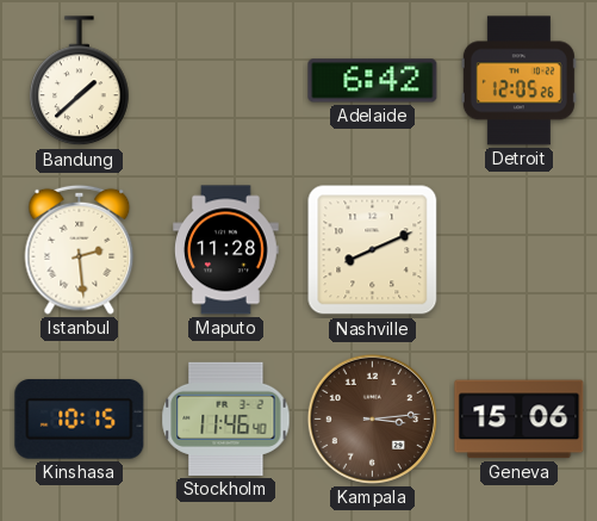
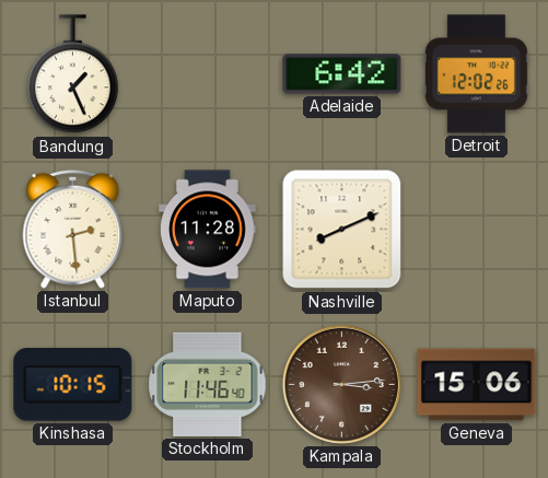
Bandung: 1:38 -> 1:26 (73, 74)
Detroit: 12:05 -> 12:02 (476, 74)
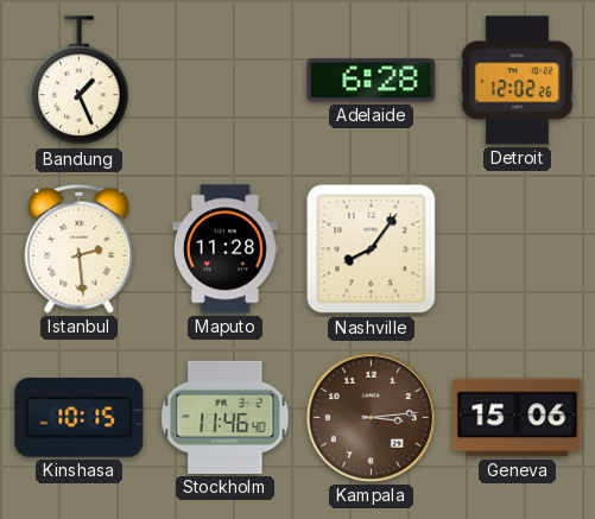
Adelaide: 6:42 -> 6:28 (372, 81)
Nashville: 8:11 -> 8:06 (372, 249)
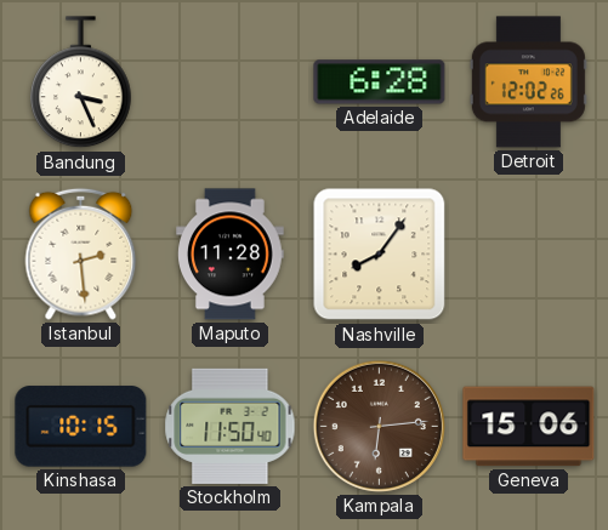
Bandung: 1:26 -> 3:26 (81, 82)
Stockholm: 11:46 -> 11:50 (231, 426)
Kampala: 3:14 -> 6:14 (379, 426)
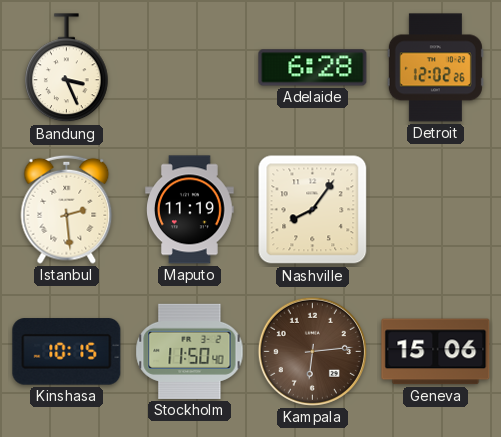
Maputo: 11:28 -> 11:19 (190, 210)
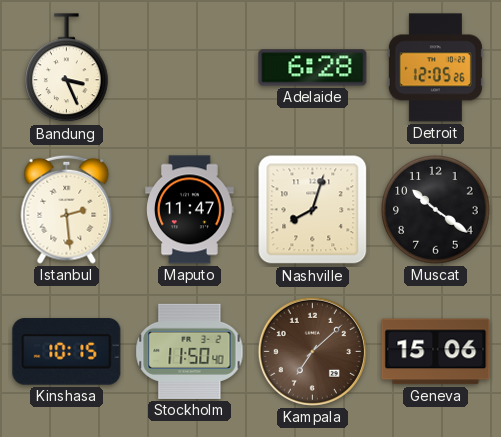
Detroit: 12:02 -> 12:05 (435, 68)
Maputo: 11:19 -> 11:47 (190, 210)
Nashville: 8:06 -> 8:03 (313, 210)
Muscat: none -> 10:21 (436, 210)
Kampala: 6:14 -> 7:08 (312, 351)
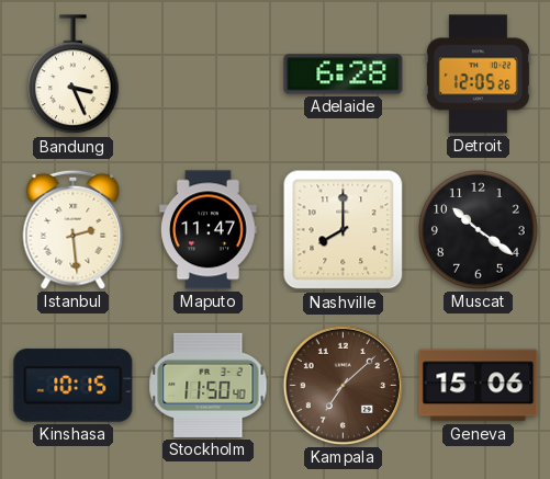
Nashville: 8:03 -> 8:00 (344, 230)
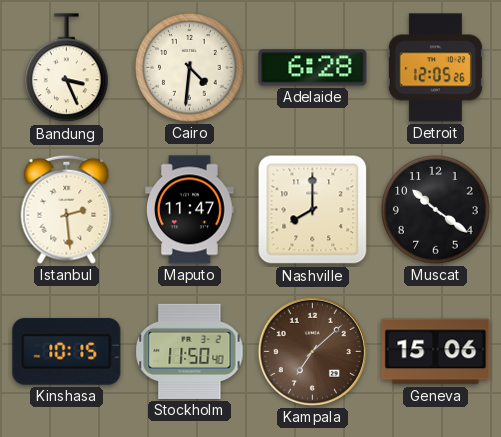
Cairo: none -> 4:31 (190, 68)
